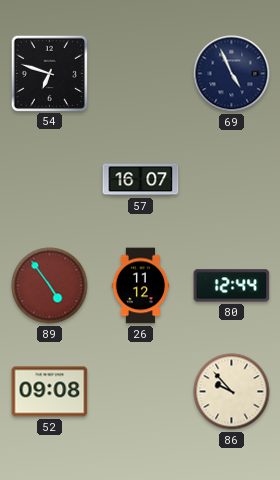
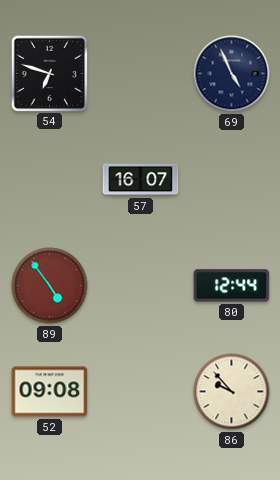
26: 11:12 -> none (141, 286)
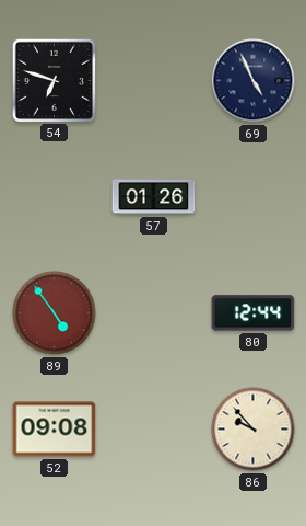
57: 16:07 -> 01:26 (154, 197)
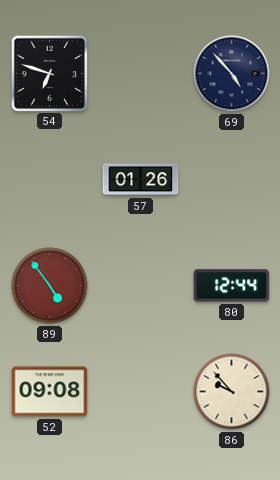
69: 4:56 -> 4:53 (232, 74)
